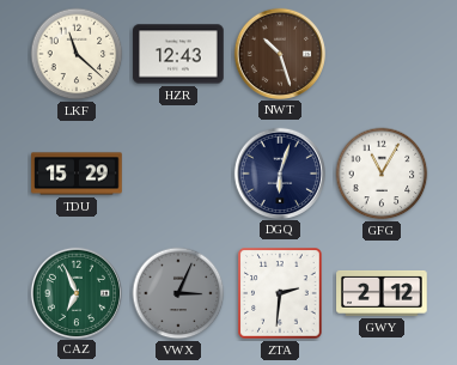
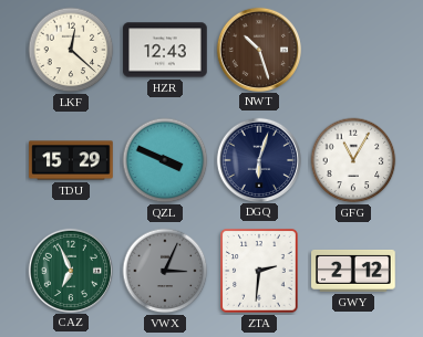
LKF: 11:22 -> 12:22 (71, 50)
QZL: none -> 3:49 (165, 160)
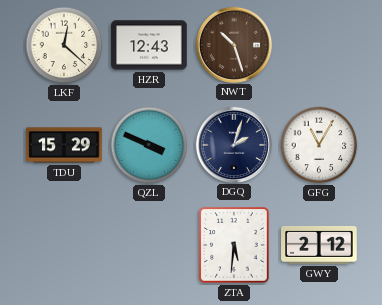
DGQ: 6:03 -> 2:03 (233, 144)
CAZ: 6:56 -> none (70, 270)
VWX: 3:04 -> none (165, 271)
ZTA: 2:31 -> 5:31 (234, 245)
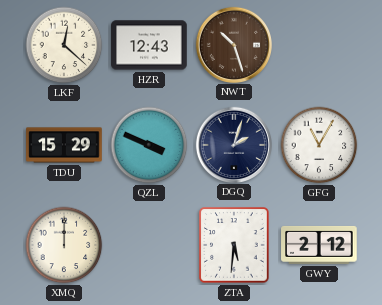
XMQ: none -> 12:00 (64, 245)
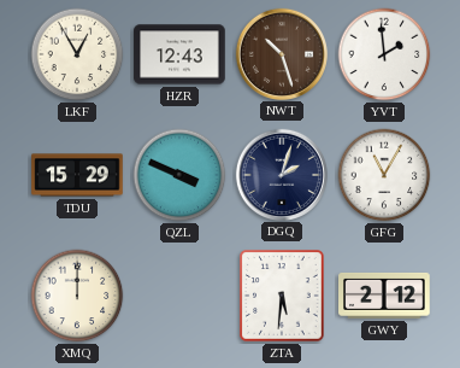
LKF: 12:22 -> 12:55 (77, 54)
YVT: none -> 1:59 (384, 54)
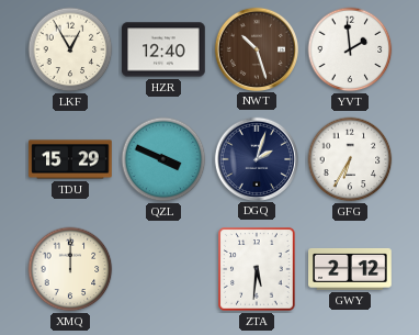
HZR: 12:43 -> 12:40 (163, 49)
GFG: 11:05 -> 6:35 (350, 159)
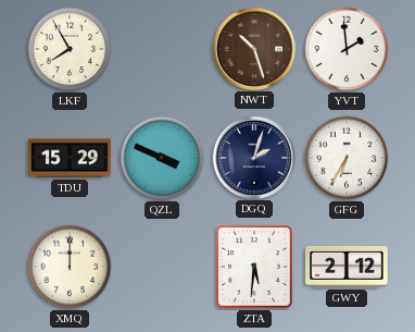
LKF: 12:55 -> 7:55 (70, 49)
HZR: 12:40 -> none (163, 49)
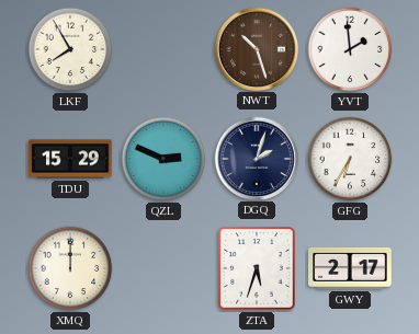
QZL: 3:49 -> 2:49 (163, 159)
ZTA: 5:31 -> 5:33 (257, 268)
GWY: 2:12 -> 2:17 (350, 268)
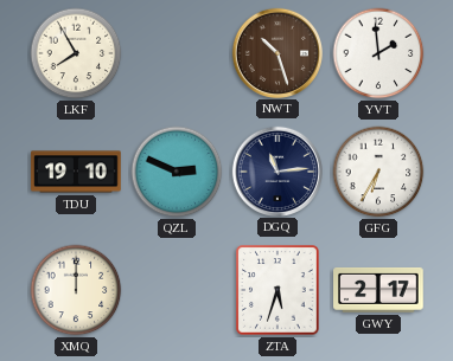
TDU: 15:29 -> 19:10 (76, 172)
DGQ: 2:03 -> 11:14 (276, 170)
